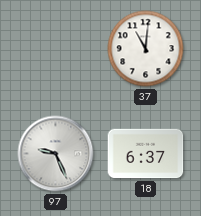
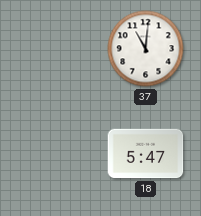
97: 9:26 -> none (56, 154)
18: 6:37 -> 5:47 (146, 154)
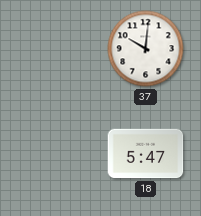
37: 11:01 -> 10:01 (146, 49)
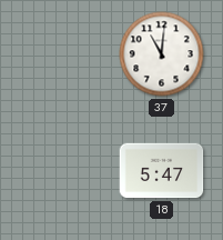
37: 10:01 -> 11:01 (162, 54)
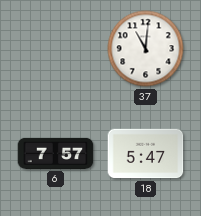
6: none -> 7:57 (56, 153)
